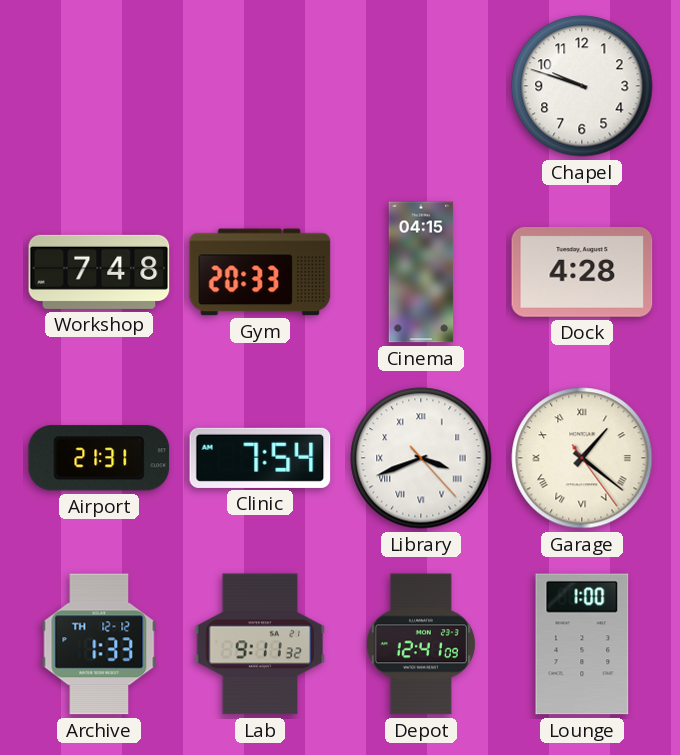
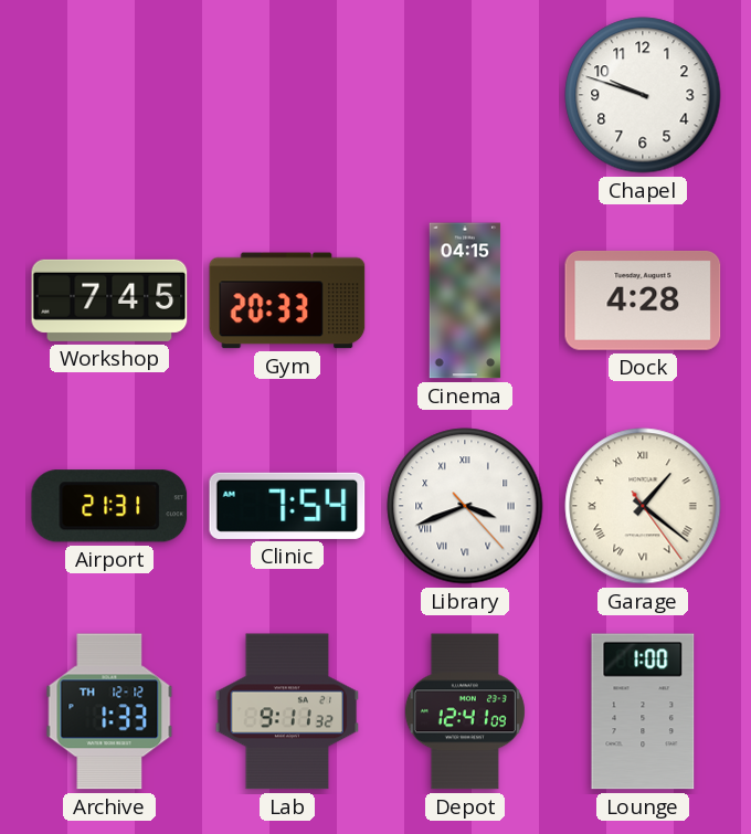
Workshop: 7:48 -> 7:45 (109, 300)
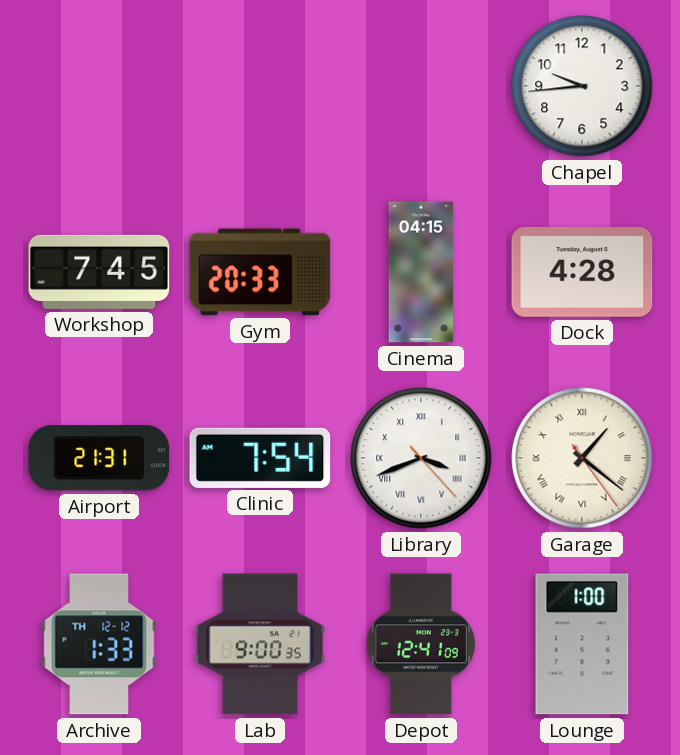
Chapel: 9:48 -> 9:44 (582, 86)
Lab: 9:11 -> 9:00 (260, 644)
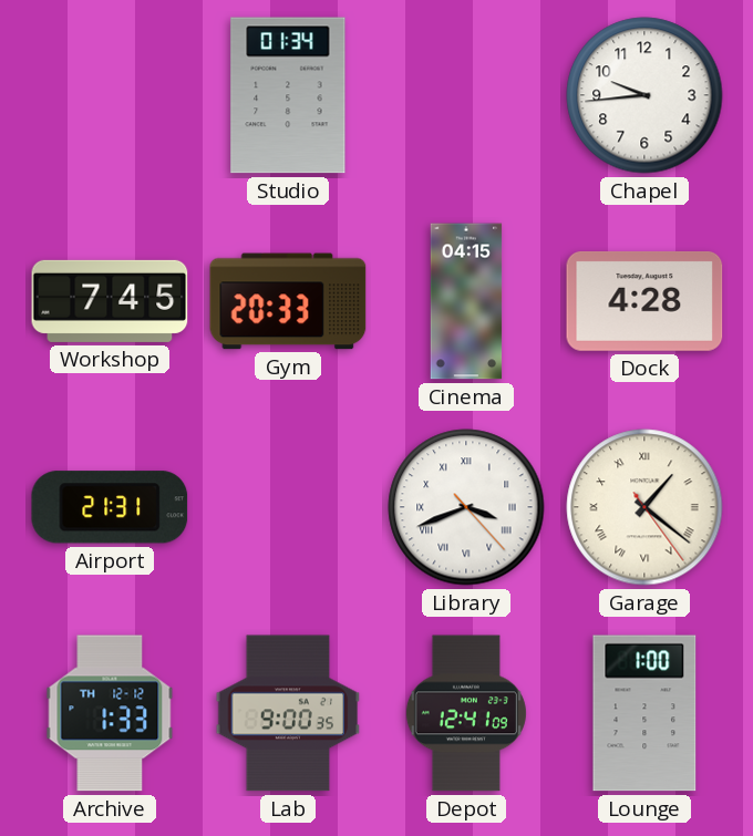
Studio: none -> 01:34 (288, 95)
Clinic: 7:54 -> none (260, 458)
